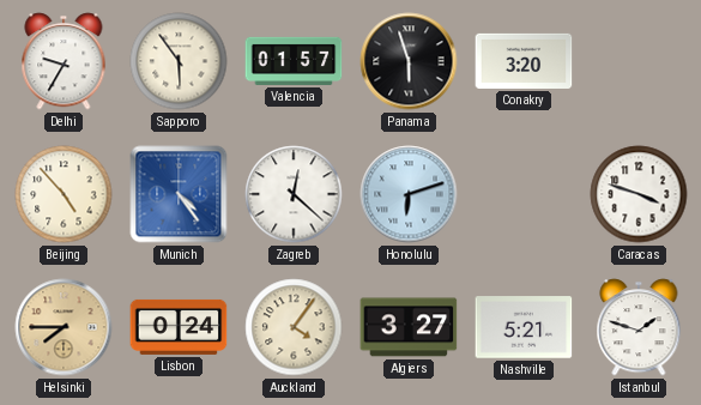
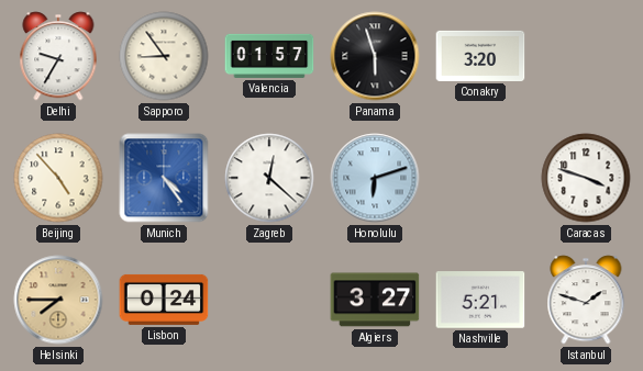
Sapporo: 5:54 -> 8:54 (164, 56)
Auckland: 4:06 -> none (294, 327)
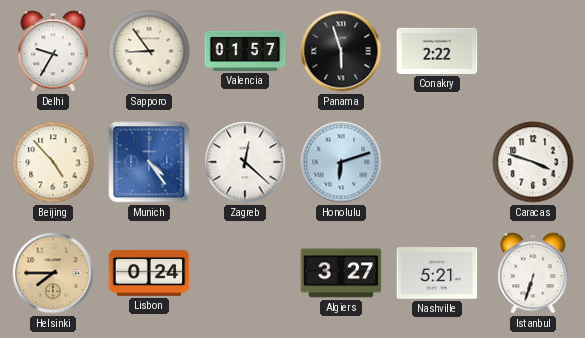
Conakry: 3:20 -> 2:22 (437, 51)
Istanbul: 1:48 -> 6:33 (533, 273)
